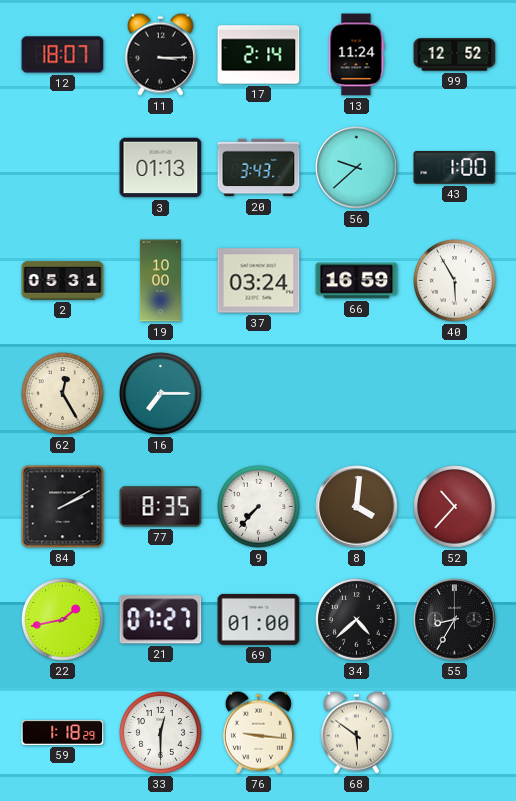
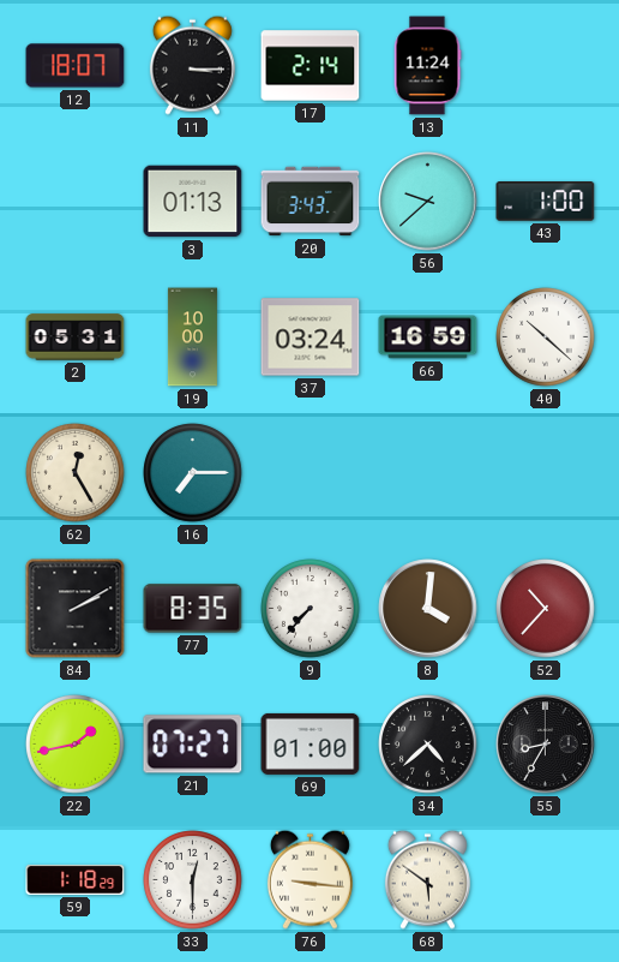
99: 12:52 -> none (455, 55)
40: 5:55 -> 10:22 (546, 337)
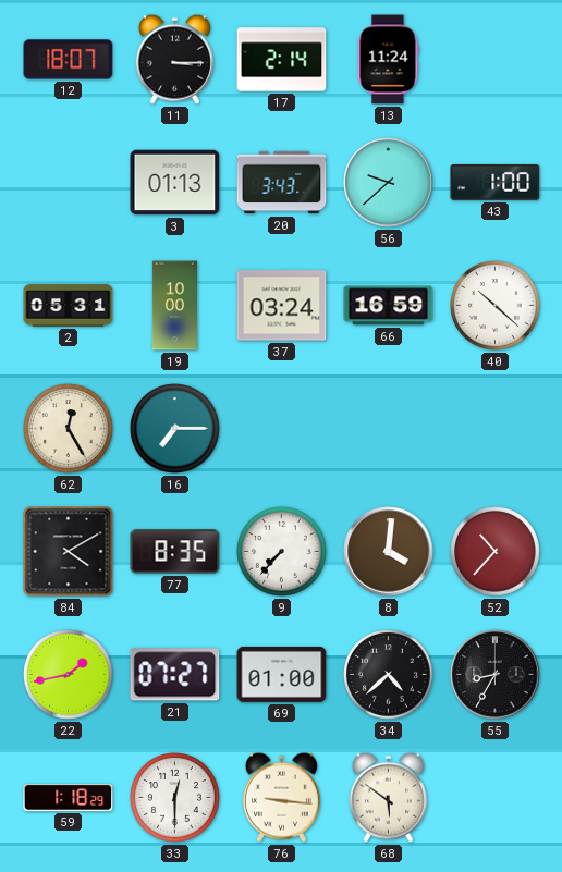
84: 2:10 -> 4:10 (69, 552)
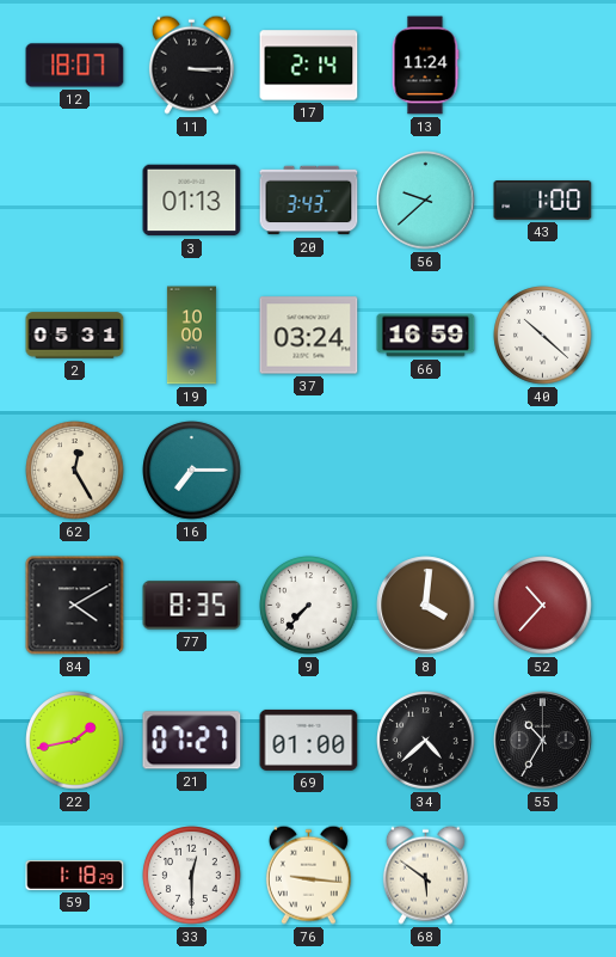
55: 8:35 -> 10:35 (543, 741)
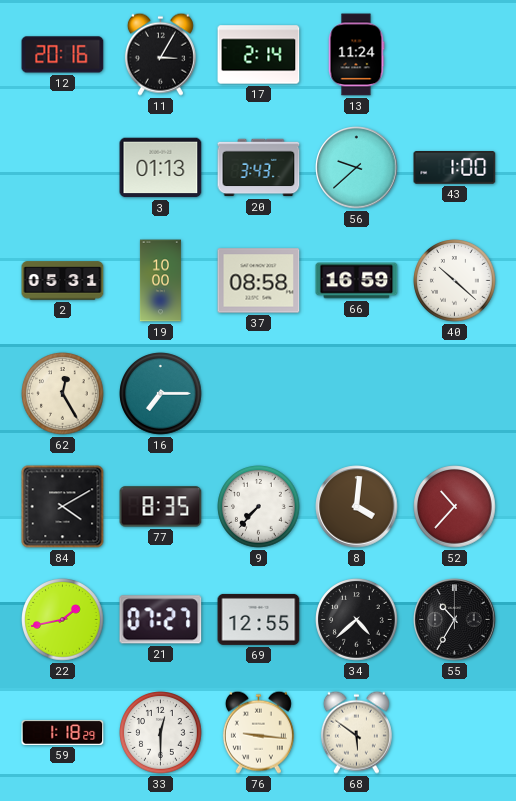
12: 18:07 -> 20:16 (63, 55)
11: 3:15 -> 3:05 (160, 54)
37: 03:24 -> 08:58 (259, 281)
69: 01:00 -> 12:55 (259, 619)
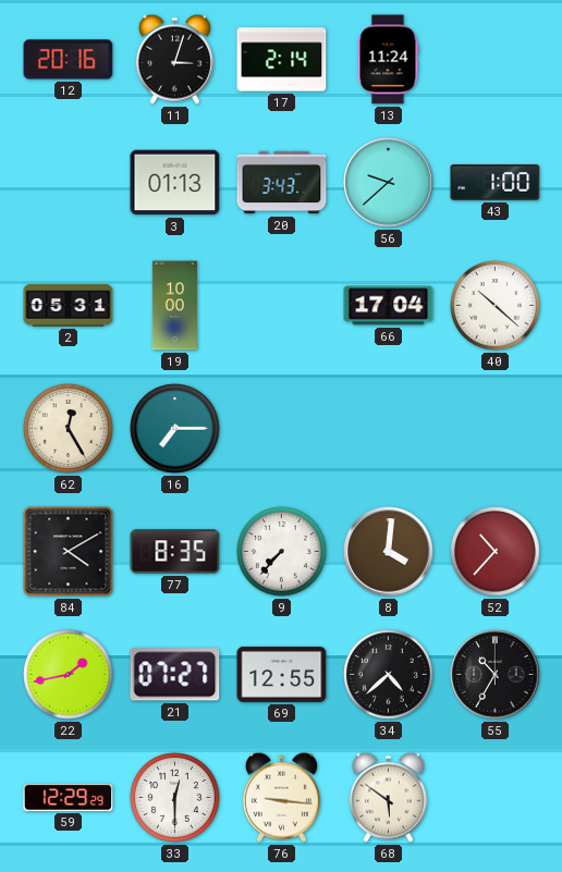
11: 3:05 -> 3:03 (174, 59)
37: 08:58 -> none (259, 281)
66: 16:59 -> 17:04 (389, 306)
59: 1:18 -> 12:29 (69, 798)
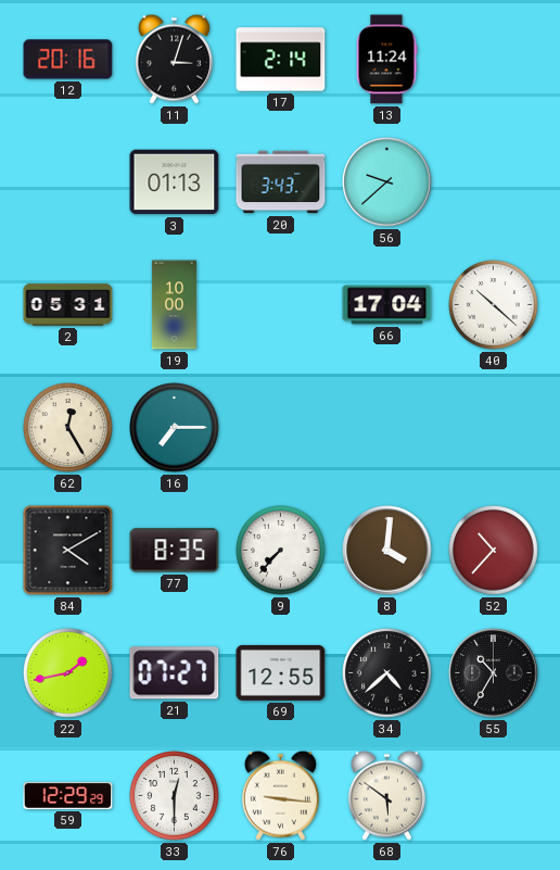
43: 1:00 -> none (496, 183)
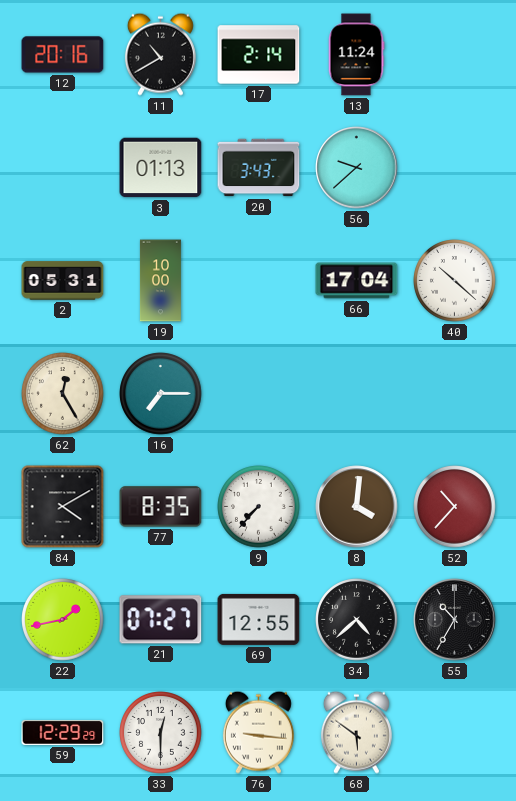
11: 3:03 -> 10:40 (160, 54)
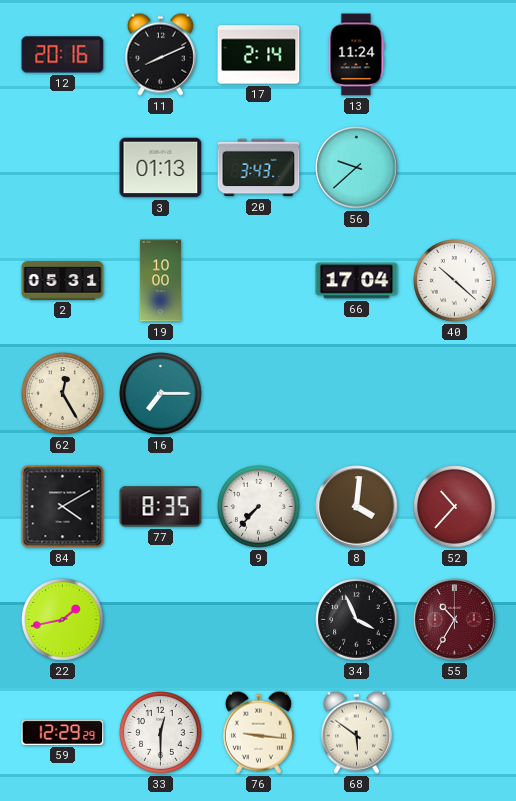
11: 10:40 -> 8:11 (160, 54)
21: 07:27 -> none (161, 620)
69: 12:55 -> none (259, 619)
34: 4:38 -> 3:56 (357, 620)
55 dial: black -> burgundy (455, 620)
